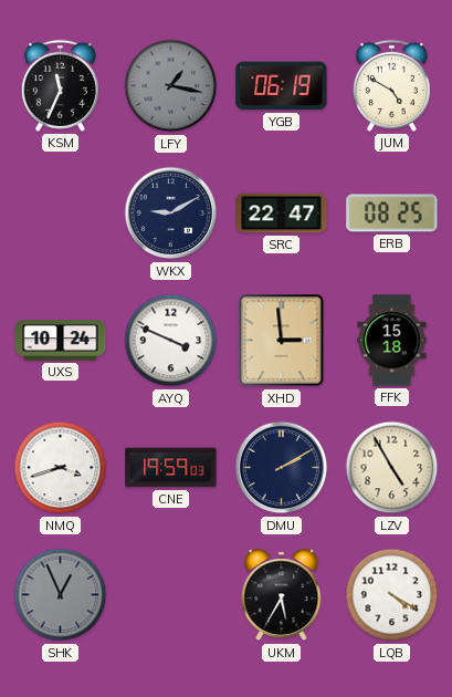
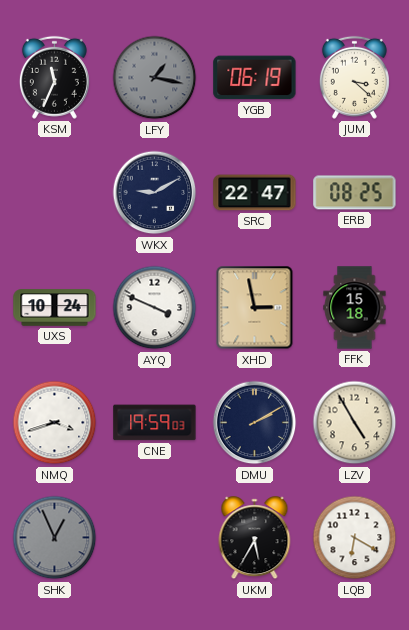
JUM: 4:50 -> 3:22 (354, 77)
XHD: 2:59 -> 2:58 (255, 308)
LQB: 4:20 -> 6:20 (355, 538)
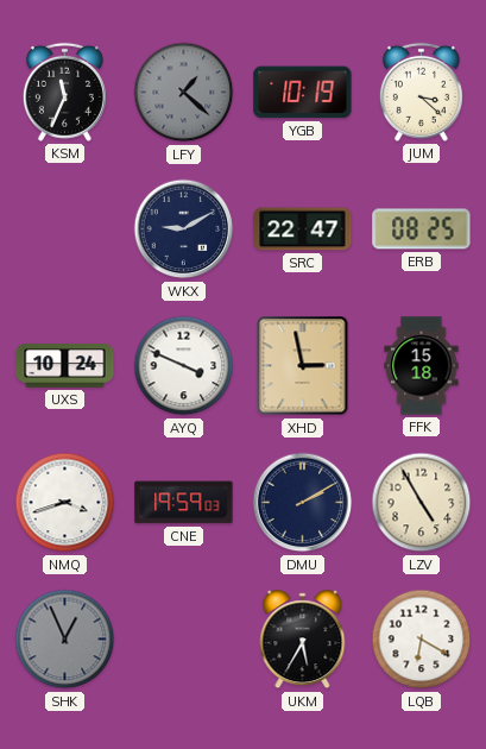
LFY: 1:17 -> 1:22 (184, 93)
YGB: 06:19 -> 10:19 (303, 93)
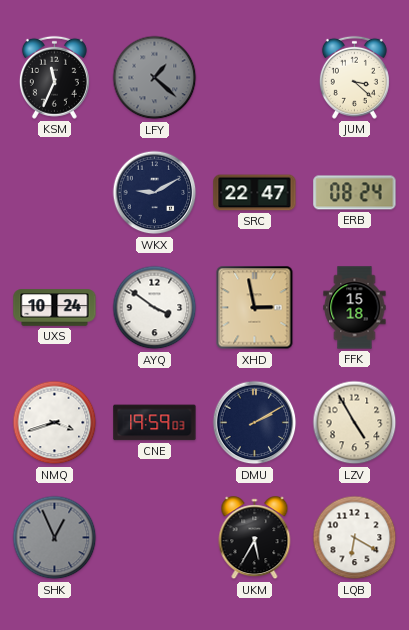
YGB: 10:19 -> none (303, 93)
ERB: 08:25 -> 08:24 (355, 193)
AYQ: 3:49 -> 3:51 (155, 308)
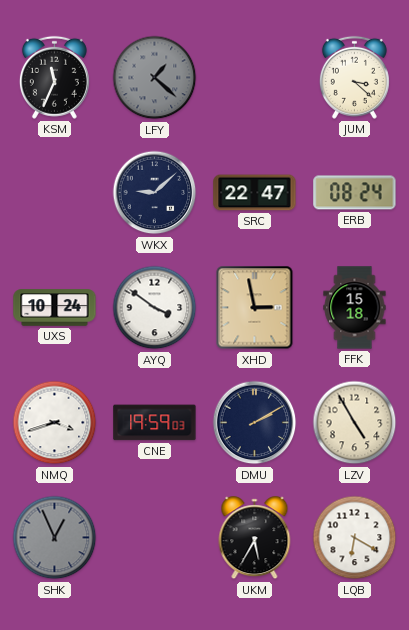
WKX: 9:10 -> 9:08 (155, 193)
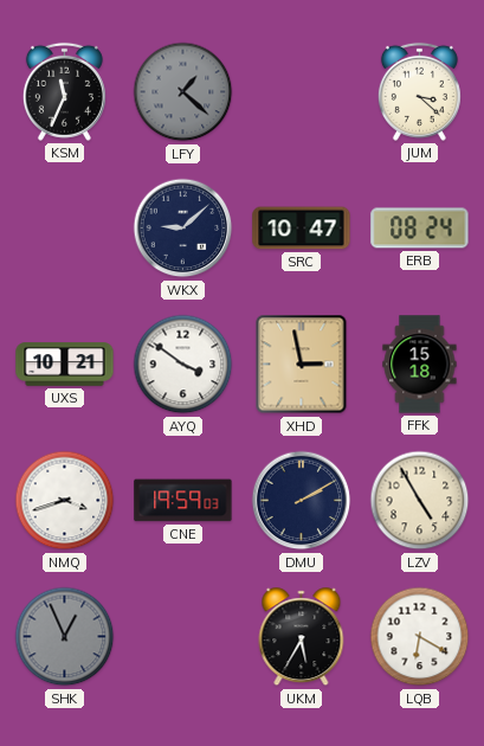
SRC: 22:47 -> 10:47 (302, 229)
UXS: 10:24 -> 10:21 (65, 365)
